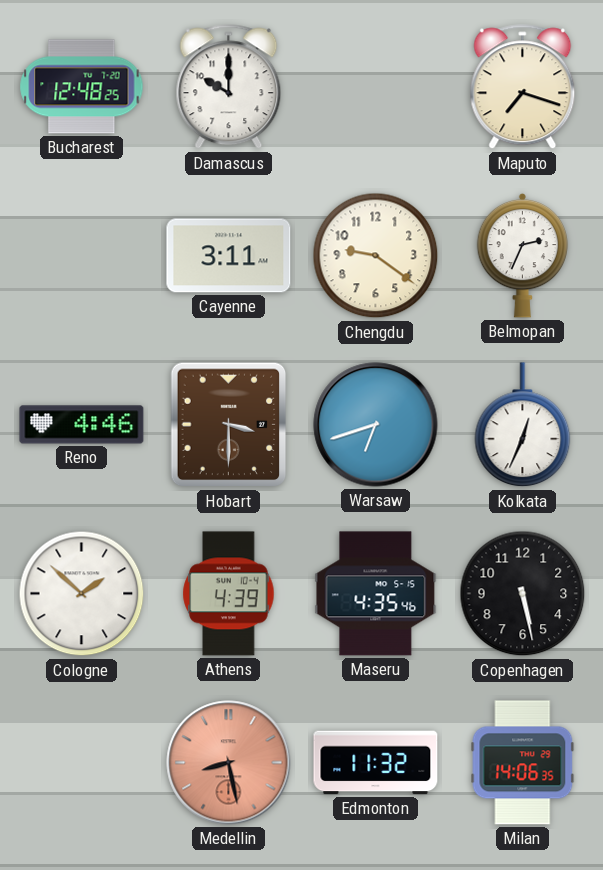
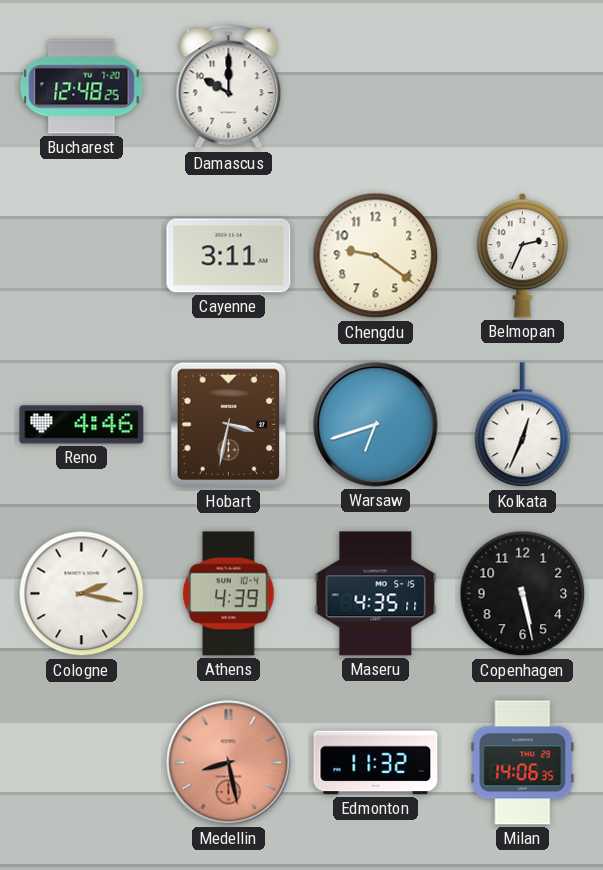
Maputo: 7:18 -> none (523, 87)
Hobart: 3:30 -> 3:32 (229, 425)
Cologne: 1:52 -> 2:17 (82, 594)
Maseru: 4:35:46 -> 4:35:11 (376, 594)
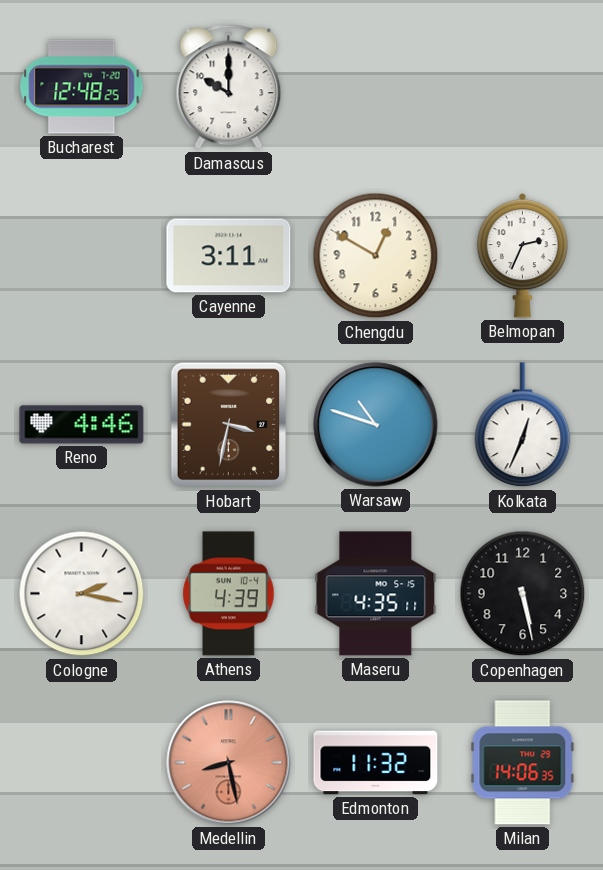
Chengdu: 9:21 -> 12:50 (376, 256)
Warsaw: 6:42 -> 10:48 (376, 425)
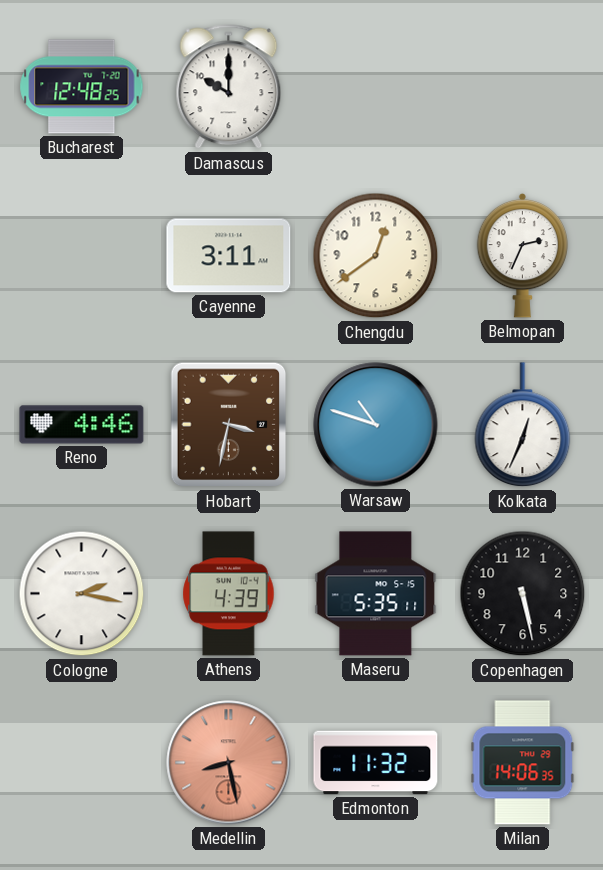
Chengdu: 12:50 -> 12:39 (376, 256)
Maseru: 4:35 -> 5:35 (376, 594)
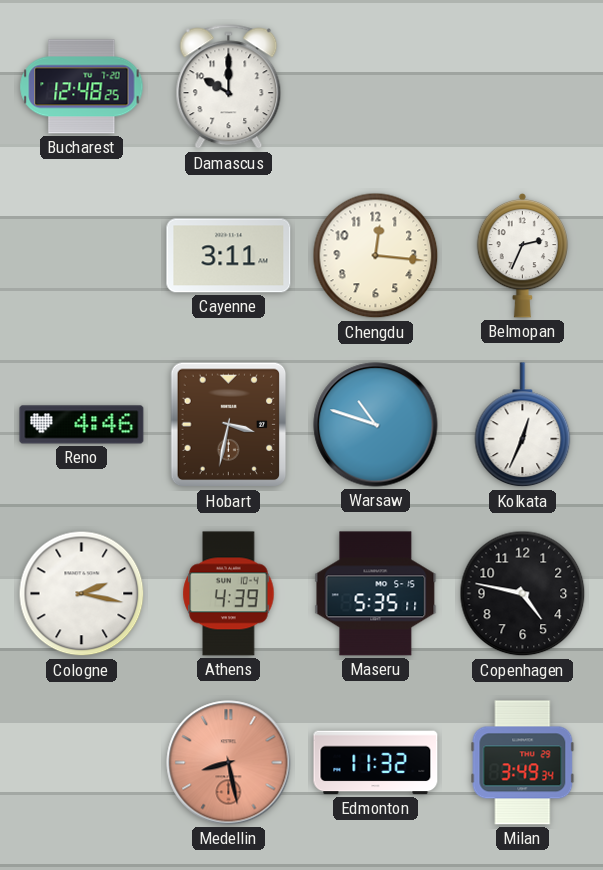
Chengdu: 12:39 -> 12:16 (376, 256)
Copenhagen: 5:28 -> 4:47 (523, 594)
Milan: 14:06 -> 3:49 (523, 763)
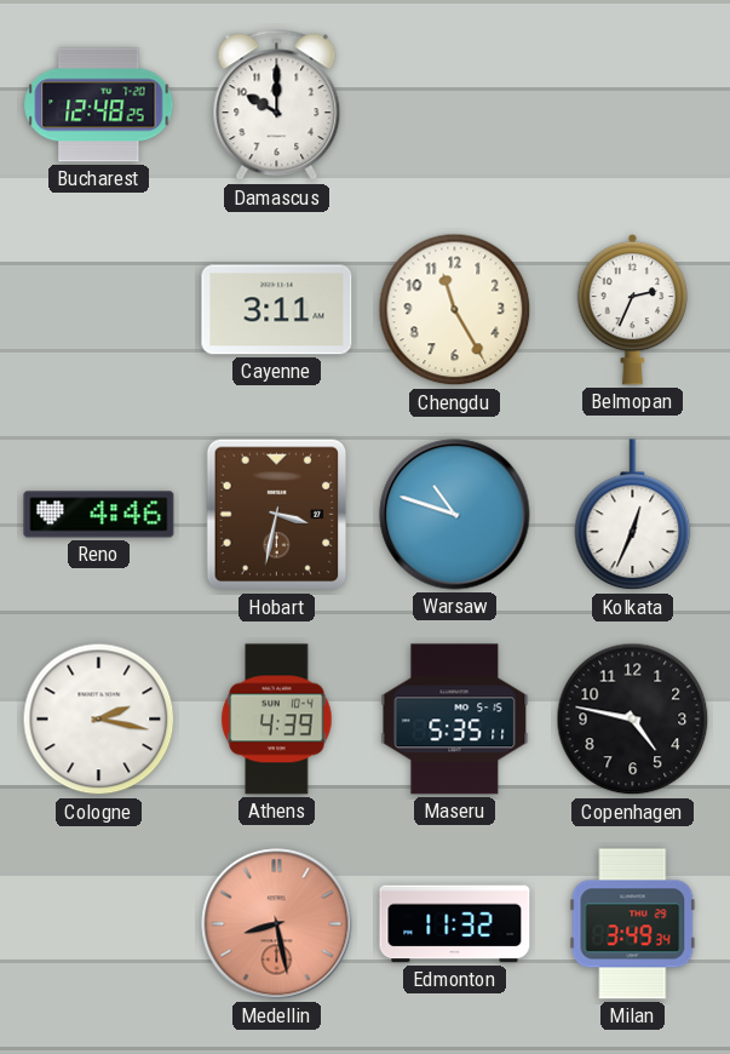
Chengdu: 12:16 -> 11:25 (455, 310)
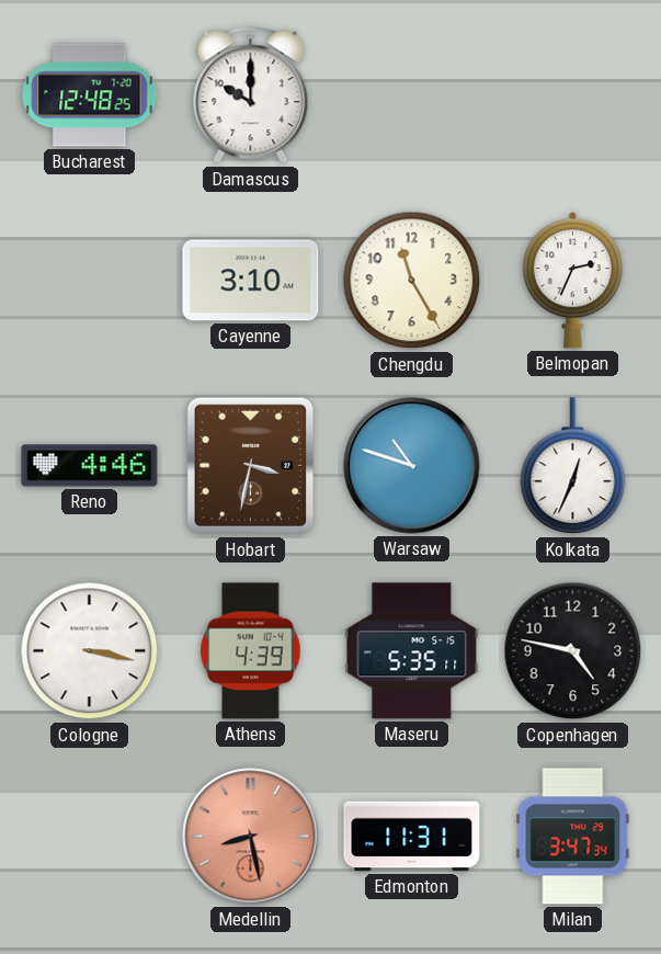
Cayenne: 3:11 -> 3:10 (251, 281)
Cologne: 2:17 -> 3:17 (90, 651)
Edmonton: 11:32 -> 11:31 (412, 837)
Milan: 3:49 -> 3:47 (573, 837)
